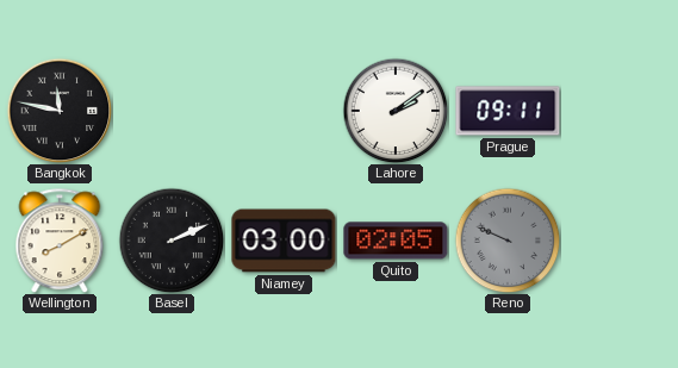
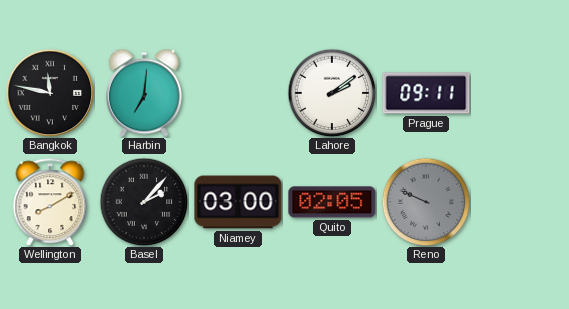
Harbin: none -> 7:01 (144, 93)
Basel: 2:11 -> 2:07 (144, 202)
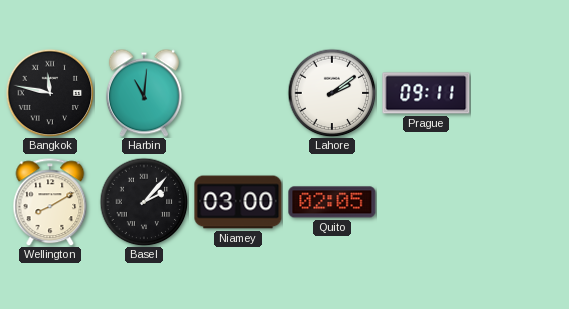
Harbin: 7:01 -> 11:01 (144, 93)
Reno: 9:49 -> none (426, 202)
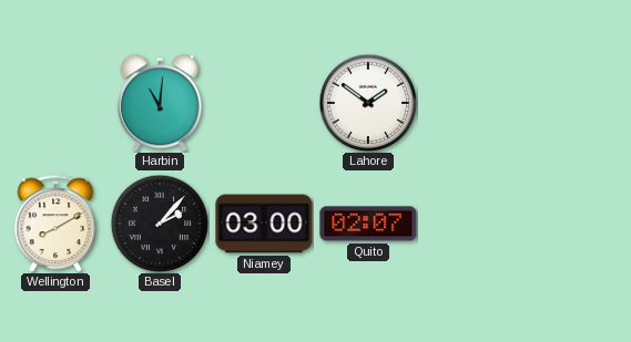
Bangkok: 11:47 -> none (50, 93)
Lahore: 2:09 -> 1:51 (368, 103)
Prague: 09:11 -> none (426, 93)
Quito: 02:05 -> 02:07 (368, 224)
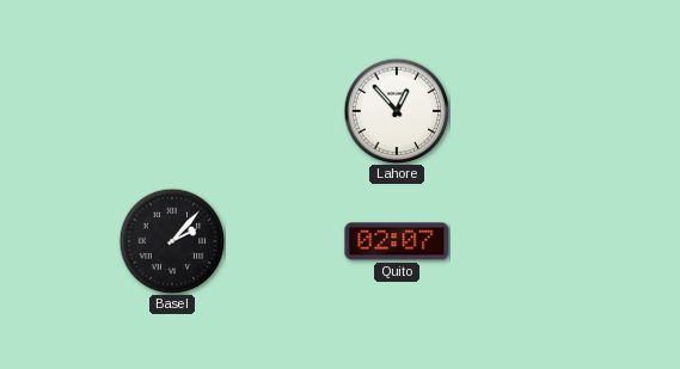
Harbin: 11:01 -> none (160, 103)
Lahore: 1:51 -> 12:53 (397, 111)
Wellington: 8:10 -> none (55, 224)
Niamey: 03:00 -> none (264, 224)
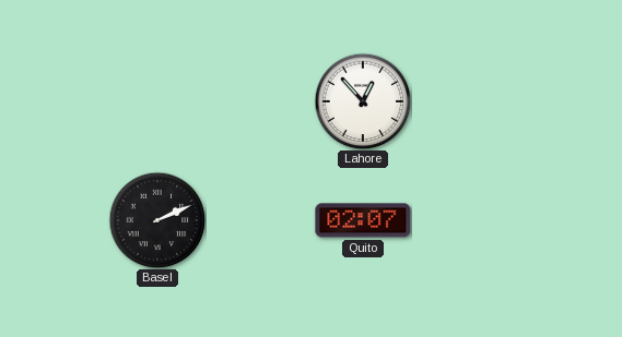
Basel: 2:07 -> 2:11 (157, 220)
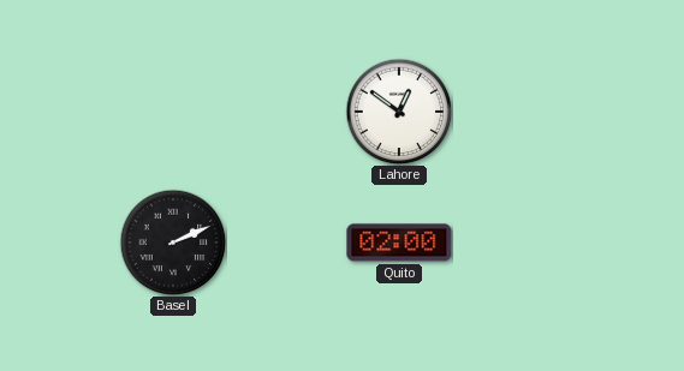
Lahore: 12:53 -> 12:51 (399, 112)
Quito: 02:07 -> 02:00 (399, 243)
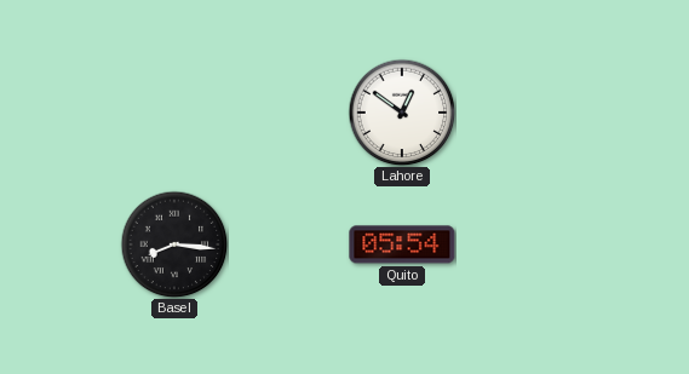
Basel: 2:11 -> 8:16 (174, 244)
Quito: 02:00 -> 05:54 (402, 244)
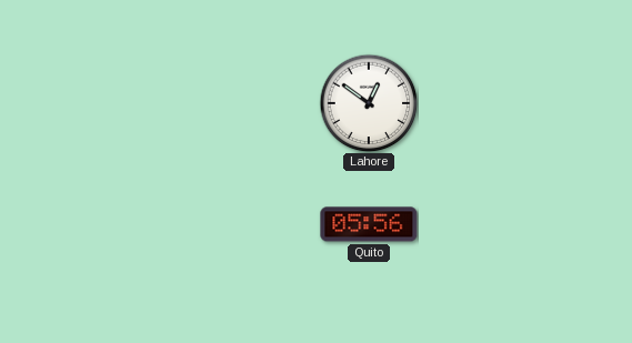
Basel: 8:16 -> none (174, 244)
Quito: 05:54 -> 05:56 (369, 224)
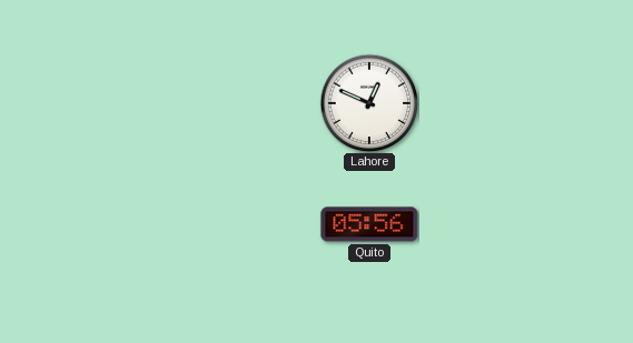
Lahore: 12:51 -> 12:49 (369, 103)
